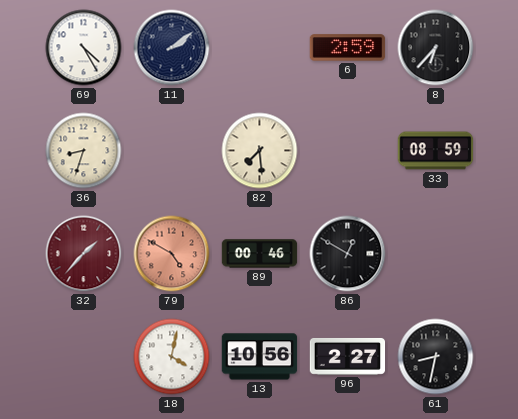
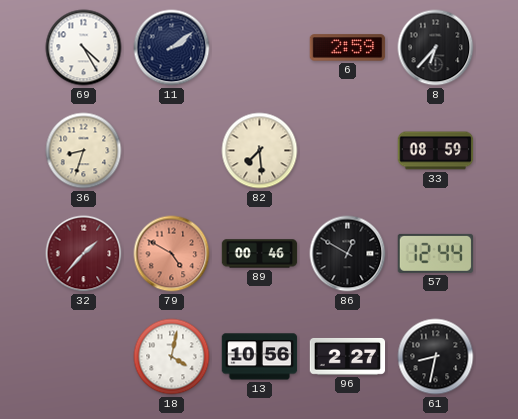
57: none -> 12:44 (436, 253)
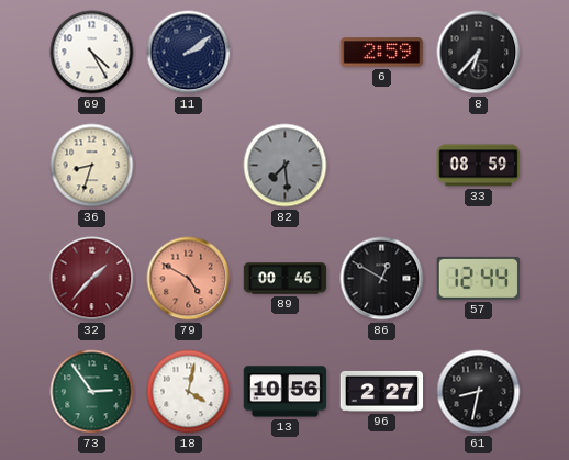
82 dial: cream -> grey (286, 166)
73: none -> 2:54 (92, 392)
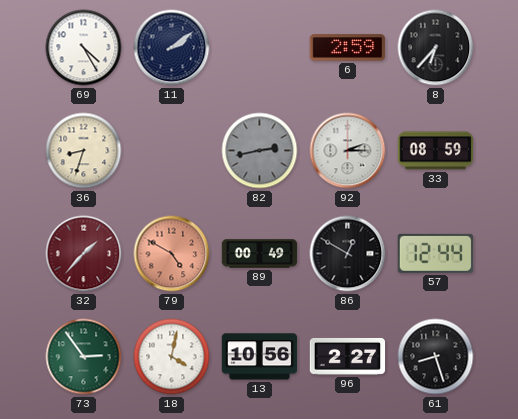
82: 7:29 -> 2:43 (260, 151)
92: none -> 2:15 (348, 151)
89: 00:46 -> 00:49 (260, 254)
61: 8:32 -> 8:27 (436, 357)
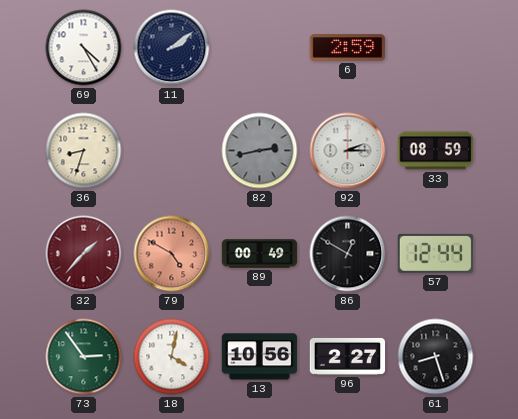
8: 6:37 -> none (436, 48)
